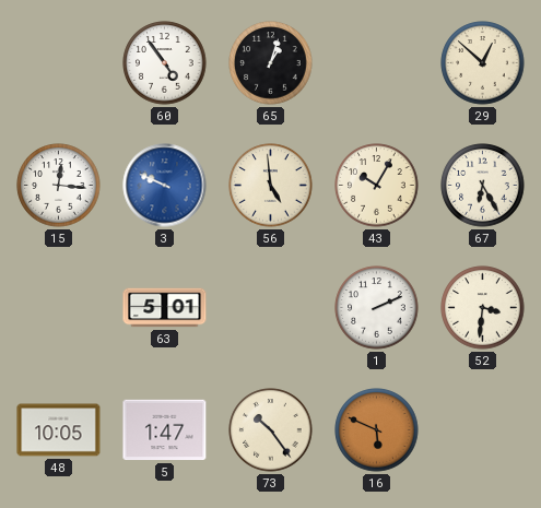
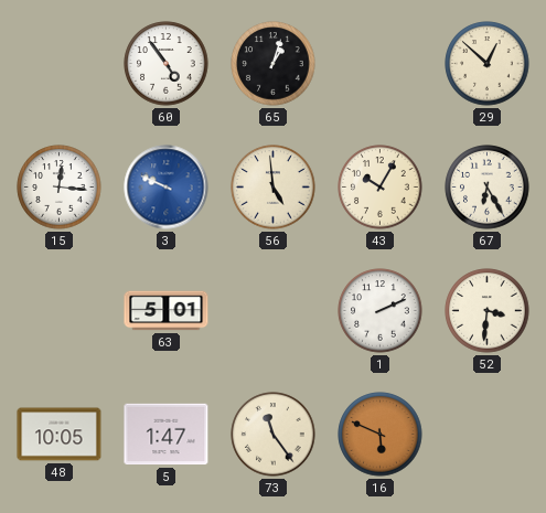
73: 10:24 -> 11:24 (274, 435)
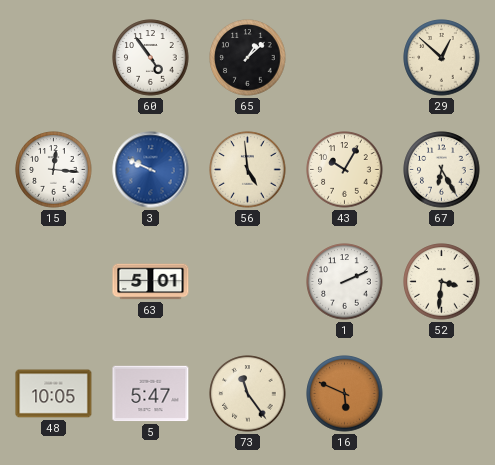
65: 1:03 -> 1:08 (248, 58)
5: 1:47 -> 5:47 (151, 394)
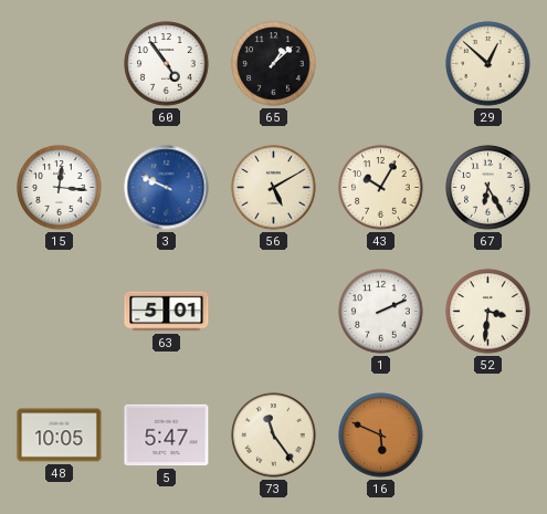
56: 4:59 -> 5:10 (274, 188)
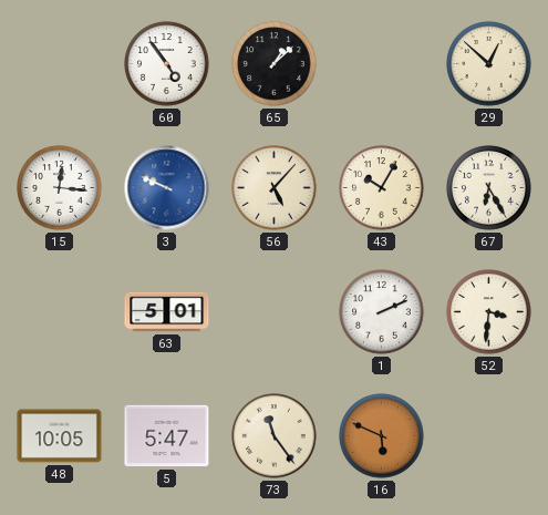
56: 5:10 -> 5:07 (275, 188)
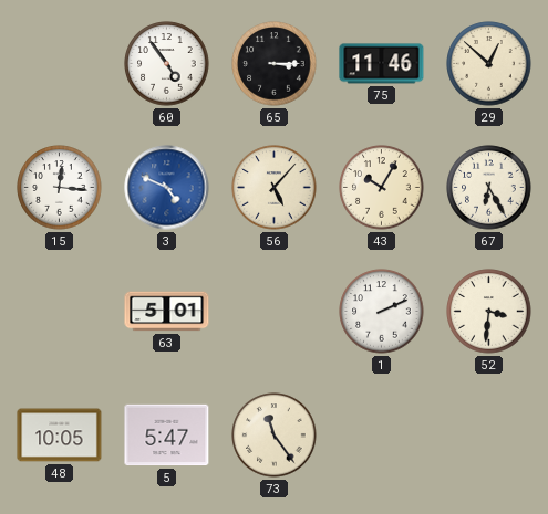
65: 1:08 -> 3:15 (275, 64)
75: none -> 11:46 (382, 64)
3: 9:49 -> 4:49 (167, 188)
16: 5:49 -> none (382, 436)
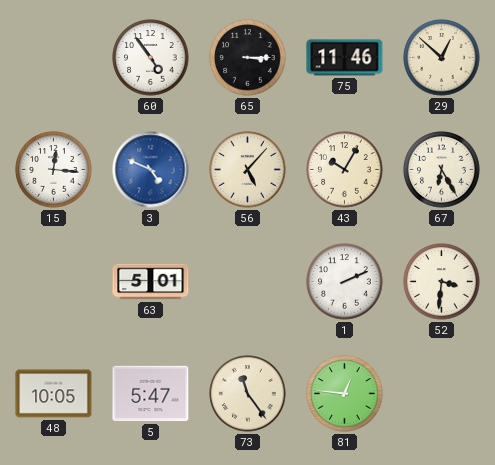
81: none -> 12:46 (345, 394)
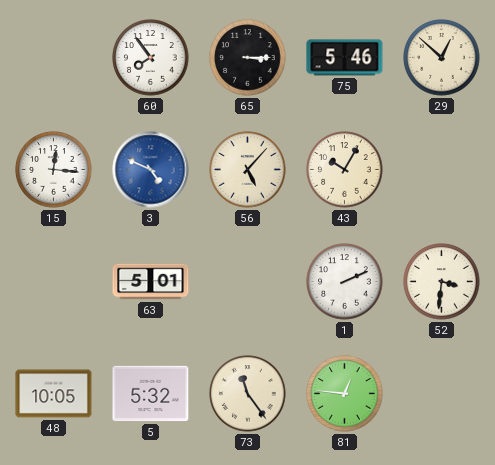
60: 4:54 -> 7:54 (151, 58)
75: 11:46 -> 5:46 (345, 58)
67: 6:25 -> none (442, 170)
5: 5:47 -> 5:32 (151, 394)
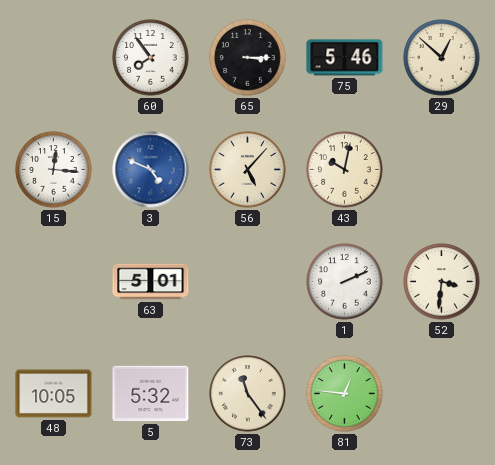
43: 10:05 -> 10:02 (345, 170)
